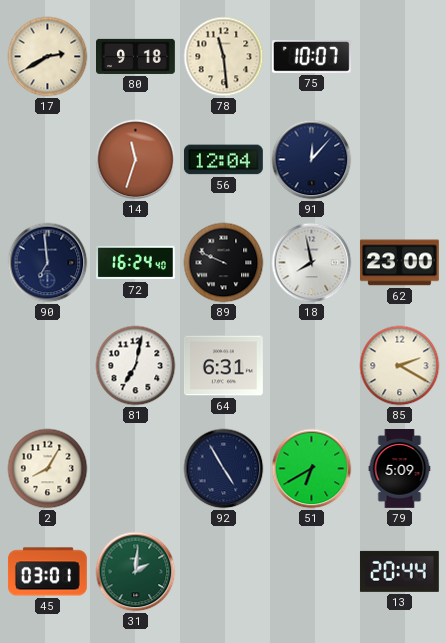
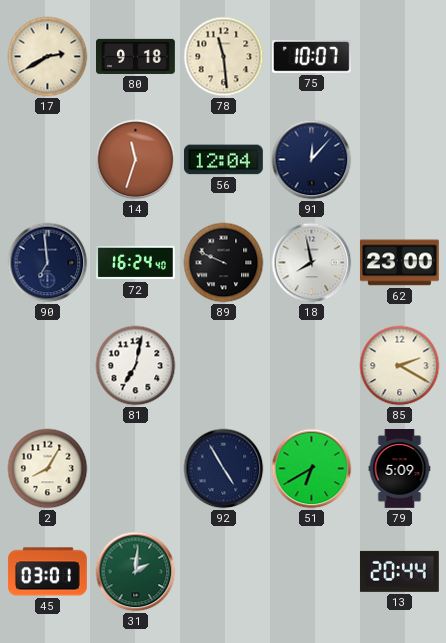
64: 6:31 -> none (224, 366)
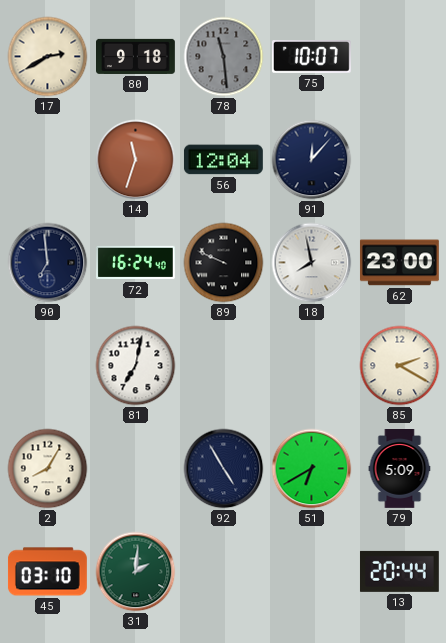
78 dial: cream -> grey (224, 57)
45: 03:01 -> 03:10 (47, 572)
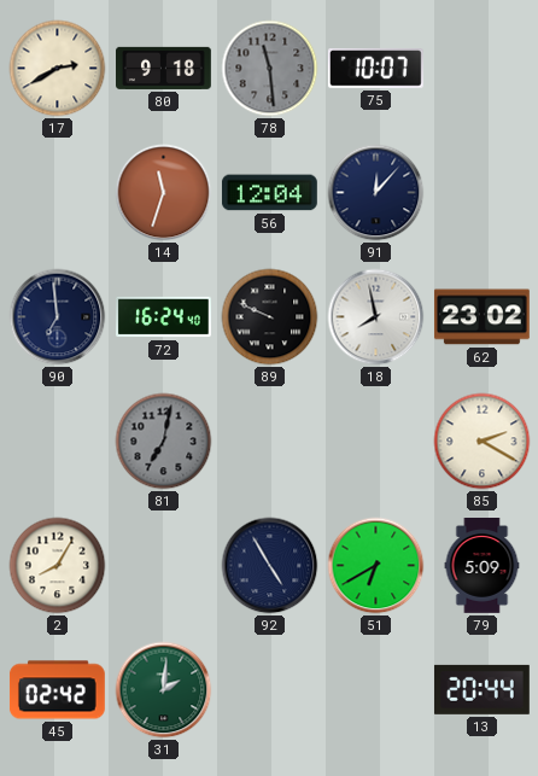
62: 23:00 -> 23:02 (481, 317)
81 dial: white -> grey (164, 442)
45: 03:10 -> 02:42 (57, 690)
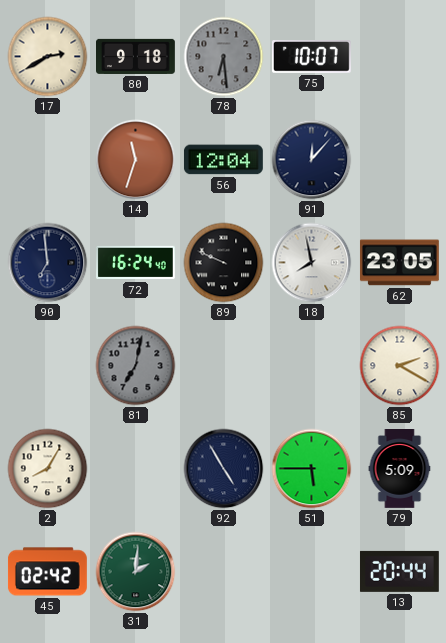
78: 11:29 -> 6:29 (224, 57)
62: 23:02 -> 23:05 (399, 263)
51: 6:40 -> 5:45 (312, 469)
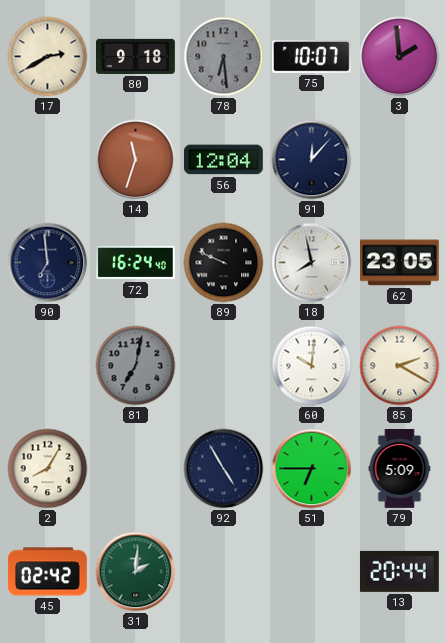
3: none -> 1:59 (400, 57)
60: none -> 10:01 (312, 366)
51: 5:45 -> 6:45 (312, 469)
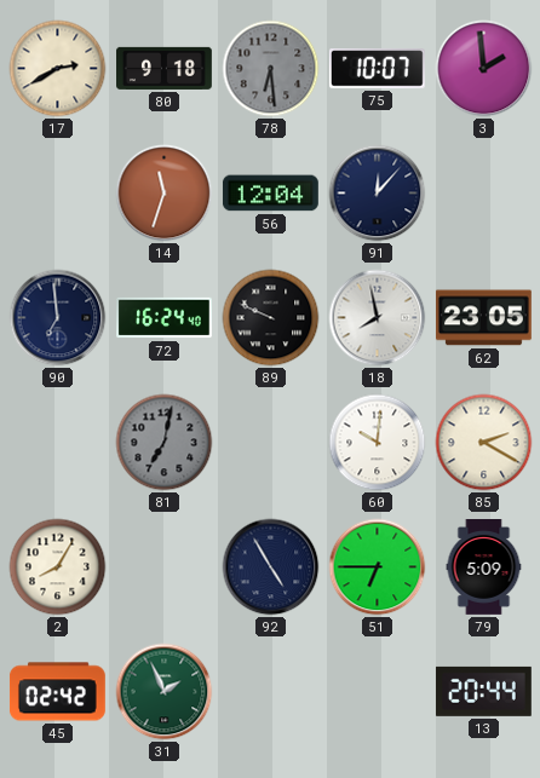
31: 2:01 -> 1:56 (165, 692)
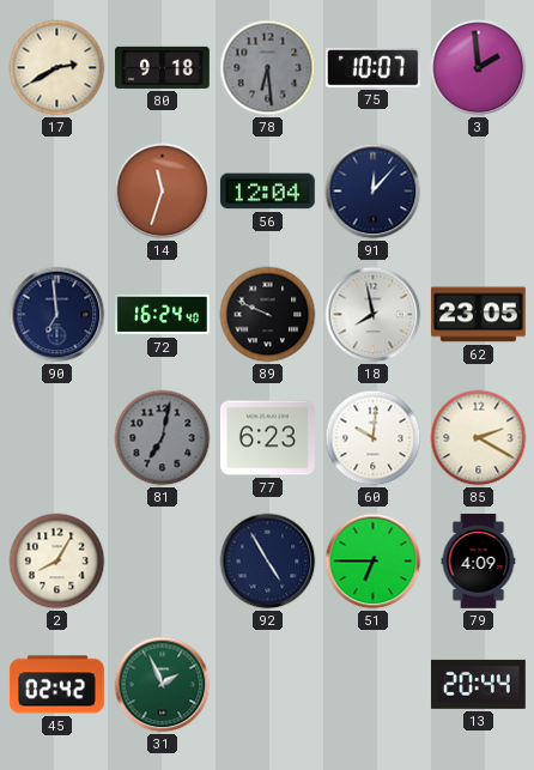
77: none -> 6:23 (267, 438)
79: 5:09 -> 4:09 (479, 562)
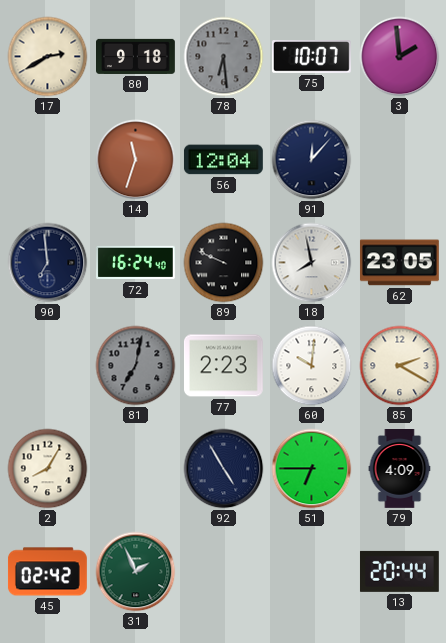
77: 6:23 -> 2:23 (223, 366)
